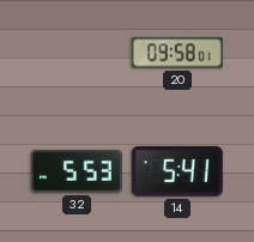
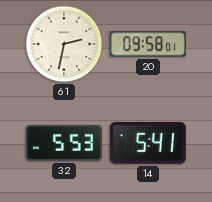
61: none -> 2:32 (64, 44)
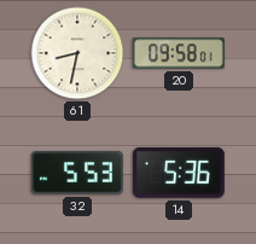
61: 2:32 -> 8:32 (77, 53)
14: 5:41 -> 5:36 (179, 173)
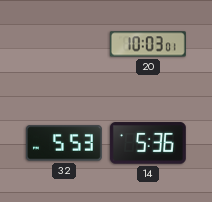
61: 8:32 -> none (77, 53)
20: 09:58 -> 10:03 (148, 44)
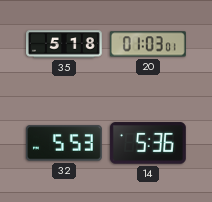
35: none -> 5:18 (65, 44)
20: 10:03 -> 01:03 (148, 44)
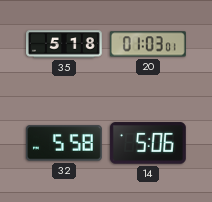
32: 5:53 -> 5:58 (64, 143)
14: 5:36 -> 5:06 (148, 143)
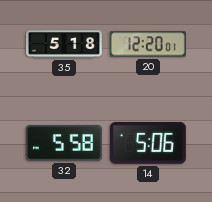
20: 01:03 -> 12:20 (148, 44)
